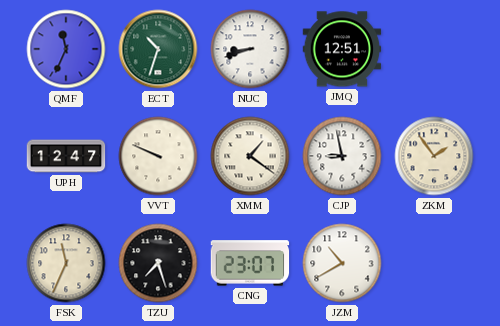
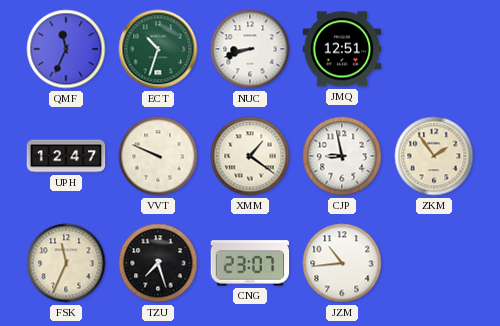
JZM: 10:40 -> 10:44 (342, 263)
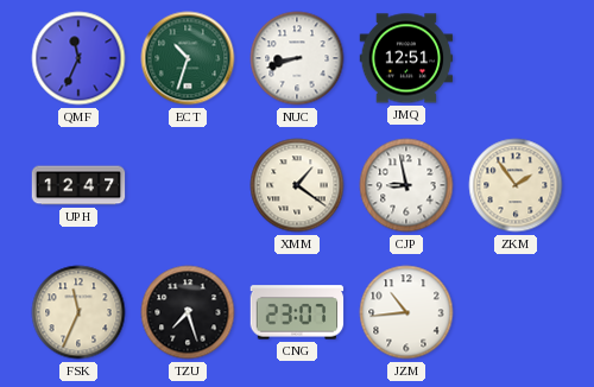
VVT: 9:49 -> none (158, 156)
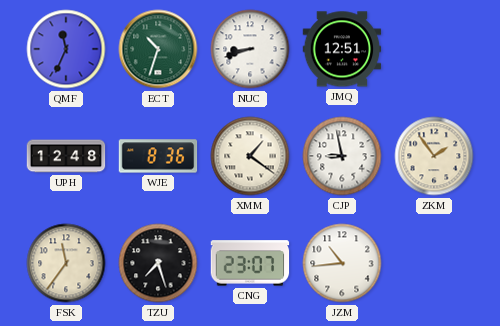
UPH: 12:47 -> 12:48 (66, 156)
WJE: none -> 8:36 (158, 156)
FSK: 11:34 -> 11:36 (66, 263)
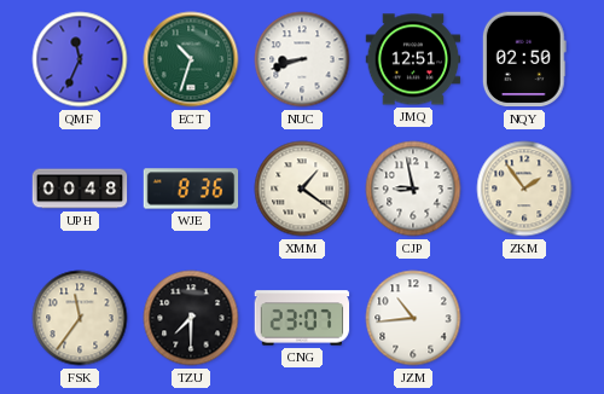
NQY: none -> 02:50 (524, 59)
UPH: 12:48 -> 00:48 (80, 189)
TZU: 7:27 -> 7:30 (191, 318)
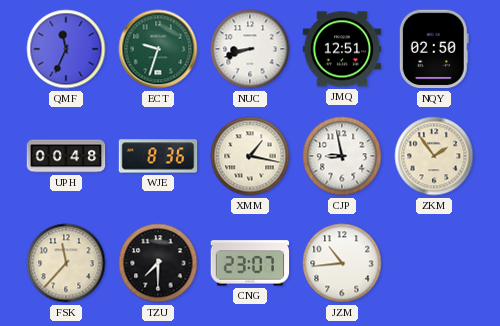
ECT: 10:33 -> 9:33 (158, 49)
XMM: 1:21 -> 1:17 (250, 156)
FSK: 11:36 -> 11:37 (66, 263)
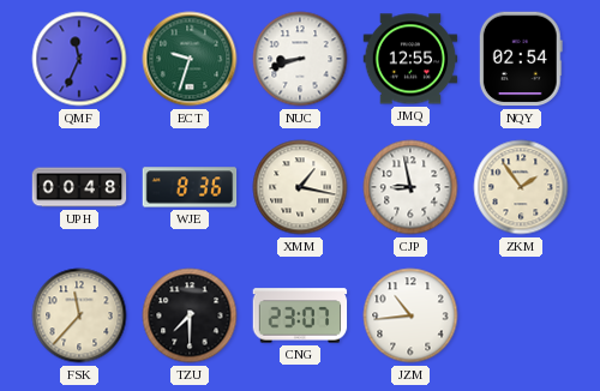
JMQ: 12:51 -> 12:55 (410, 59)
NQY: 02:50 -> 02:54 (521, 59)
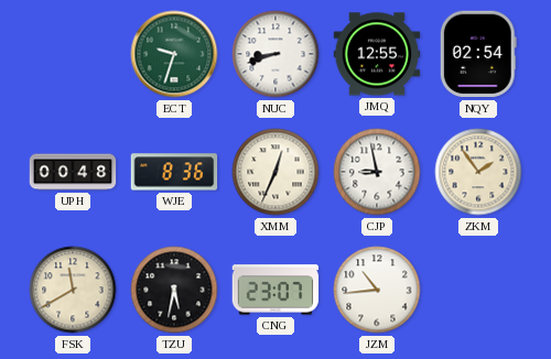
QMF: 11:34 -> none (79, 59)
XMM: 1:17 -> 12:34 (275, 172)
FSK: 11:37 -> 11:40 (73, 290)
TZU: 7:30 -> 5:32 (174, 290)
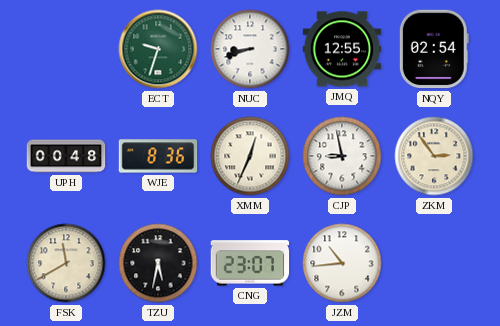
ZKM: 1:54 -> 2:54 (434, 156)
